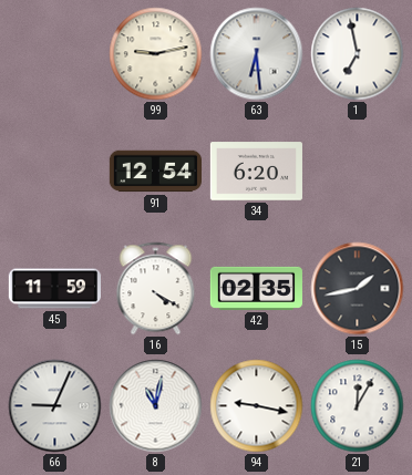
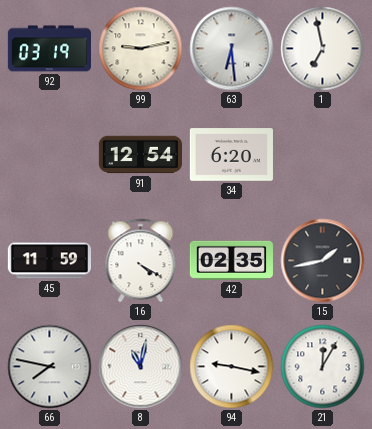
92: none -> 03:19 (49, 49)
66: 9:04 -> 7:47 (50, 367)
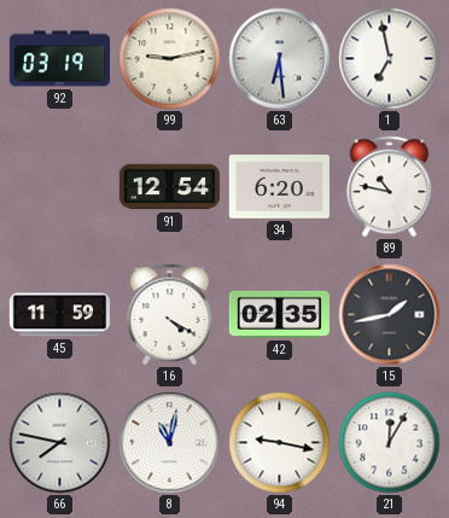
89: none -> 10:47 (390, 187)
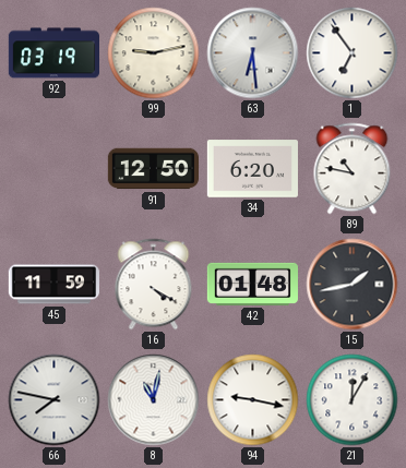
1: 6:58 -> 6:54 (353, 53)
91: 12:54 -> 12:50 (153, 169)
42: 02:35 -> 01:48 (252, 284)
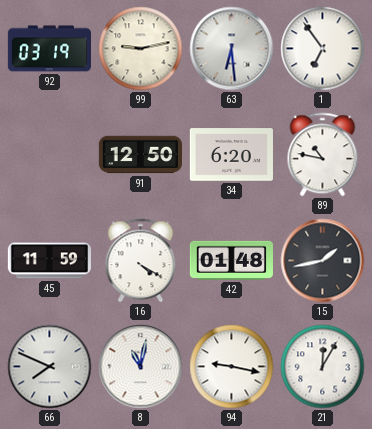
66: 7:47 -> 7:49 (50, 367)
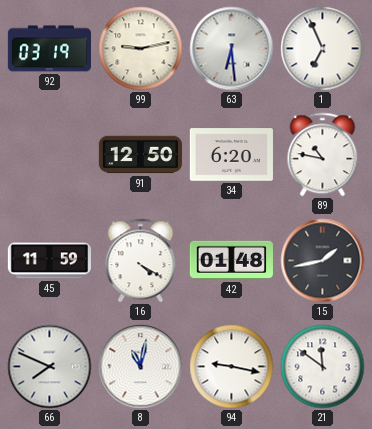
1: 6:54 -> 6:56 (323, 49)
21: 12:05 -> 11:51 (323, 367)
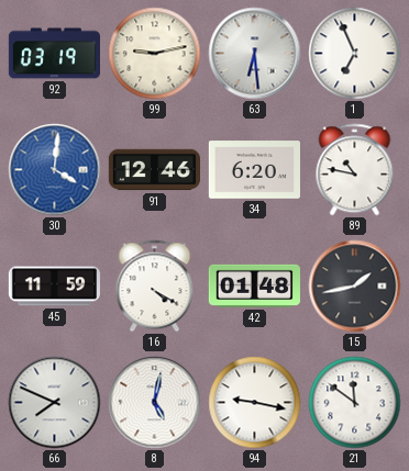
30: none -> 4:01 (55, 170)
91: 12:50 -> 12:46 (154, 170)
8: 11:02 -> 5:02 (155, 403)
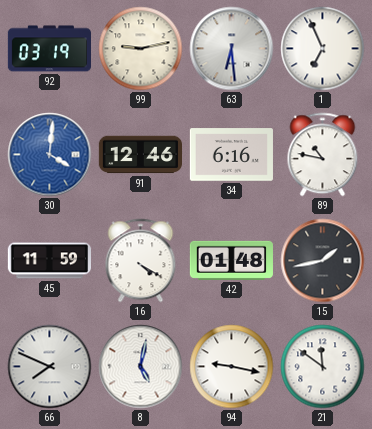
34: 6:20 -> 6:16 (231, 155)
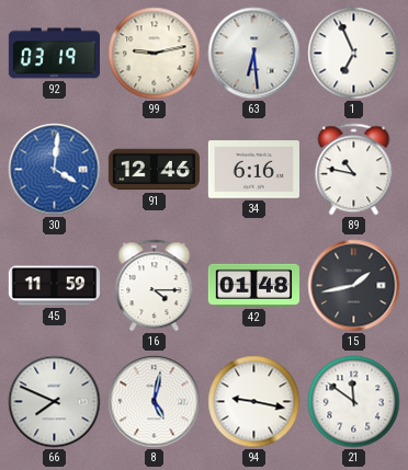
16: 4:20 -> 4:15 (155, 286)
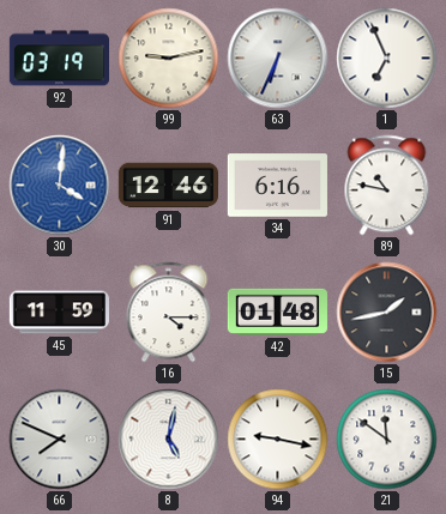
63: 6:29 -> 6:34 (278, 59)
